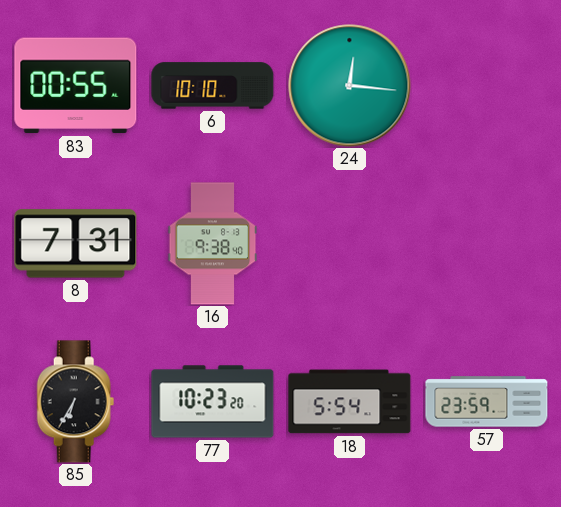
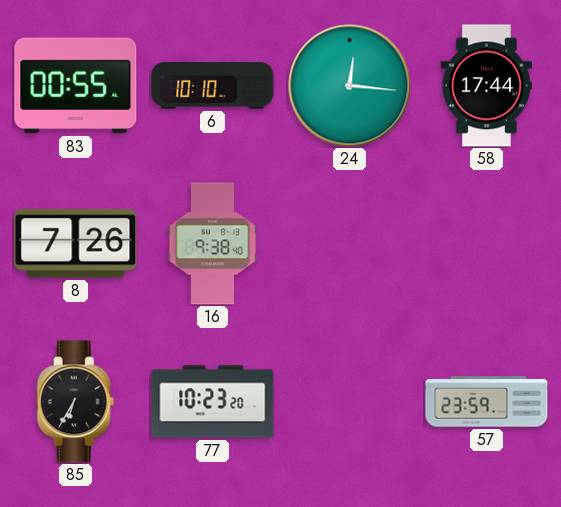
58: none -> 17:44 (486, 86)
8: 7:31 -> 7:26 (76, 244)
18: 5:54 -> none (350, 402)
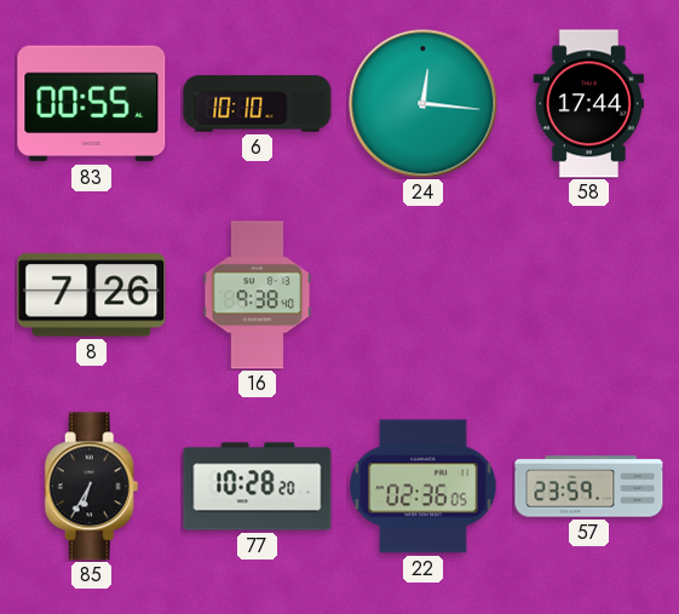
77: 10:23 -> 10:28 (258, 487)
22: none -> 02:36 (424, 487)
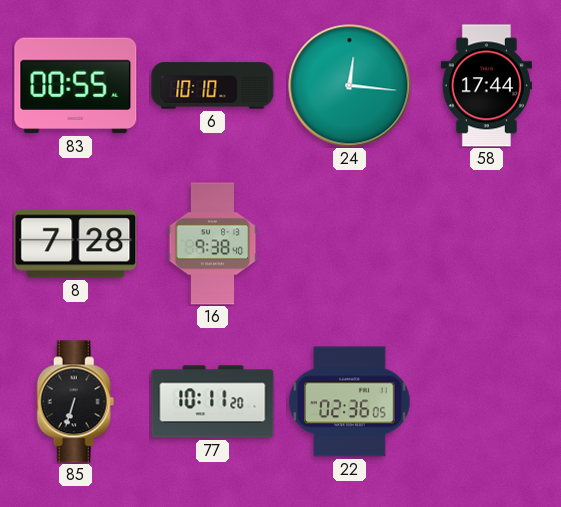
8: 7:26 -> 7:28 (76, 244)
85: 6:35 -> 6:33 (76, 402)
77: 10:28 -> 10:11 (213, 402)
57: 23:59 -> none (589, 487)
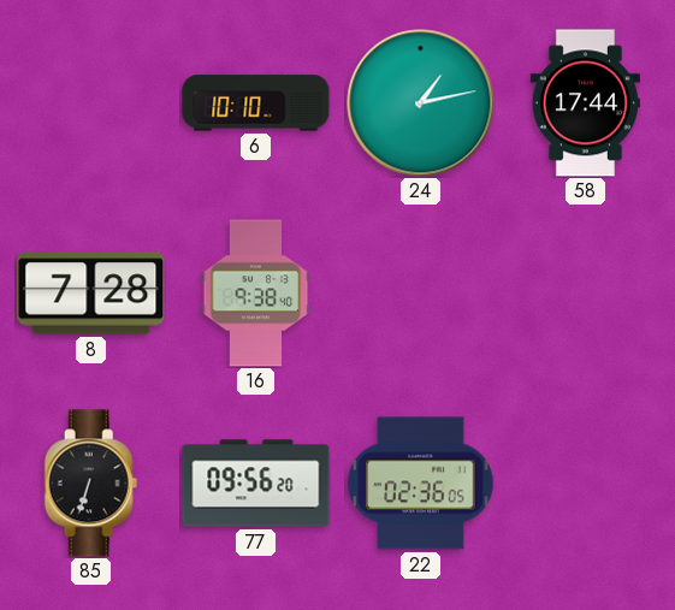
83: 00:55 -> none (76, 86)
24: 12:16 -> 1:13 (421, 103)
77: 10:11 -> 09:56 (256, 484)
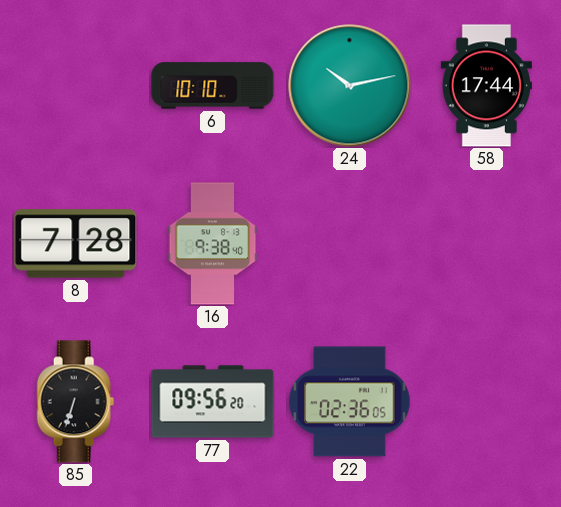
24: 1:13 -> 10:13 (350, 86)
